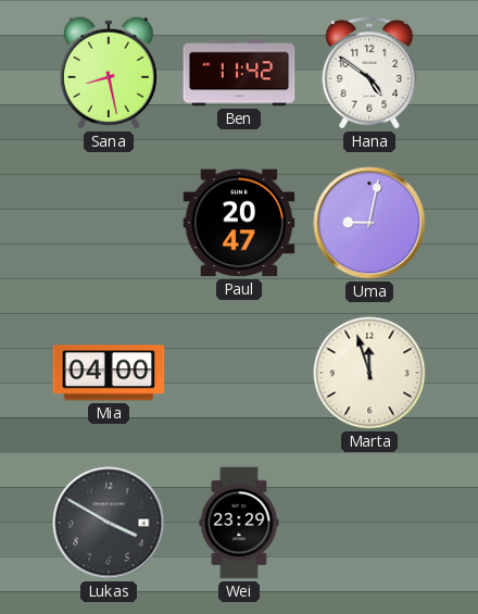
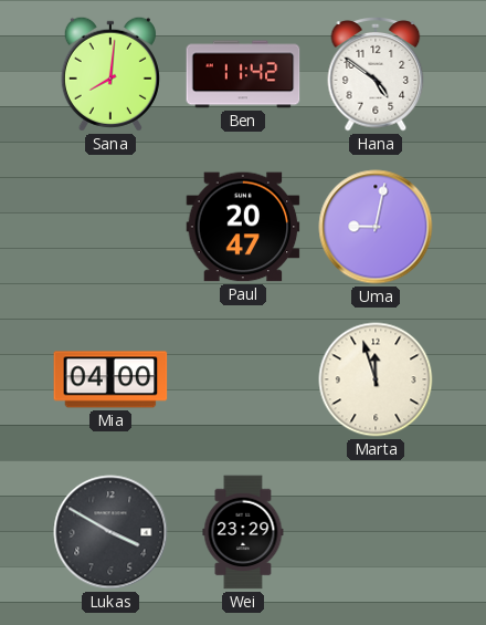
Sana: 8:28 -> 8:01 (110, 74)
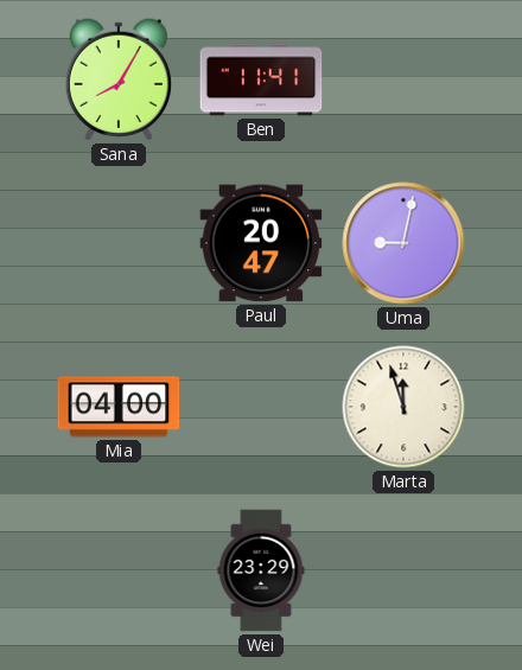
Sana: 8:01 -> 8:05 (119, 79)
Ben: 11:42 -> 11:41 (261, 79)
Hana: 4:51 -> none (376, 75)
Lukas: 3:50 -> none (110, 532)
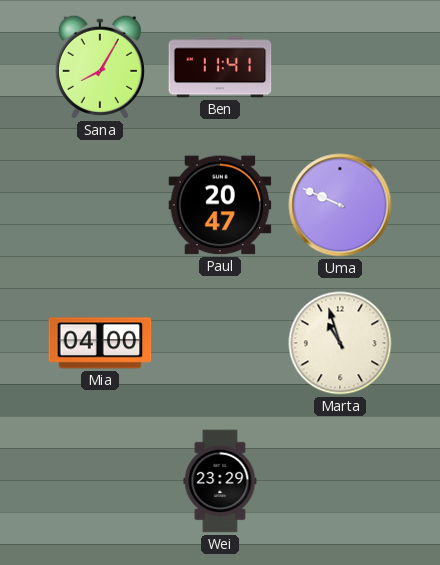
Uma: 9:02 -> 9:49 (340, 205)
Marta: 11:57 -> 10:57 (340, 343)
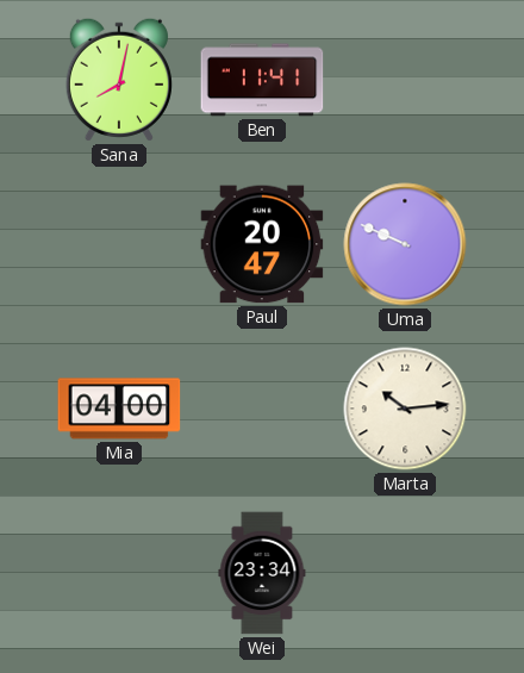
Sana: 8:05 -> 8:02 (119, 80)
Marta: 10:57 -> 10:14 (405, 409)
Wei: 23:29 -> 23:34 (262, 573)
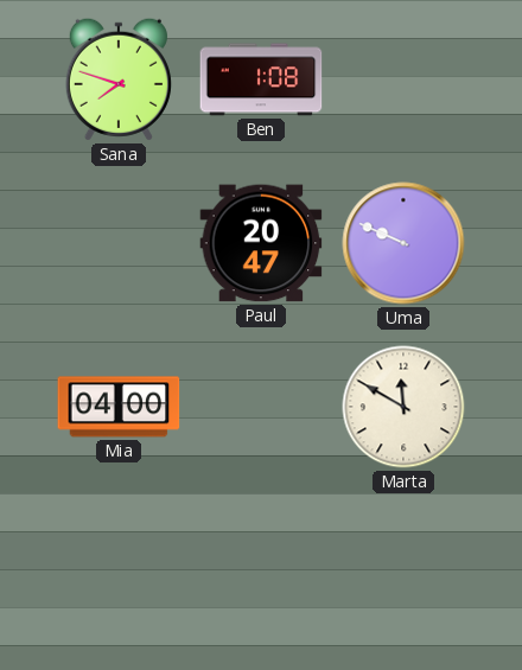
Sana: 8:02 -> 7:48 (119, 79)
Ben: 11:41 -> 1:08 (261, 79)
Marta: 10:14 -> 11:50 (403, 407)
Wei: 23:34 -> none (262, 573)
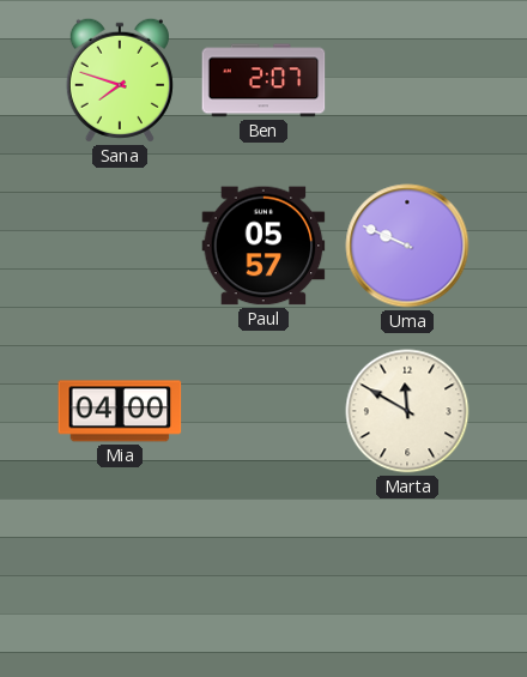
Ben: 1:08 -> 2:07 (263, 80)
Paul: 20:47 -> 05:57 (263, 246)
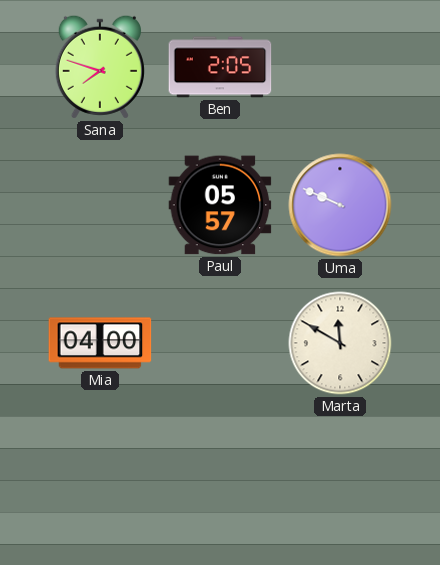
Ben: 2:07 -> 2:05 (220, 67)
